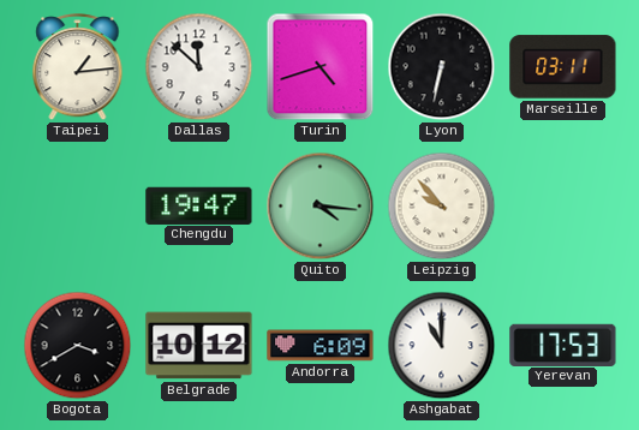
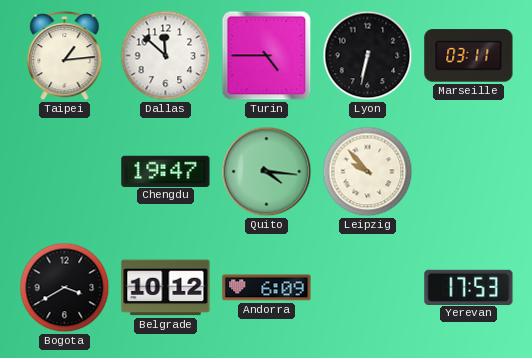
Turin: 4:42 -> 4:45 (267, 56)
Ashgabat: 11:00 -> none (442, 346)
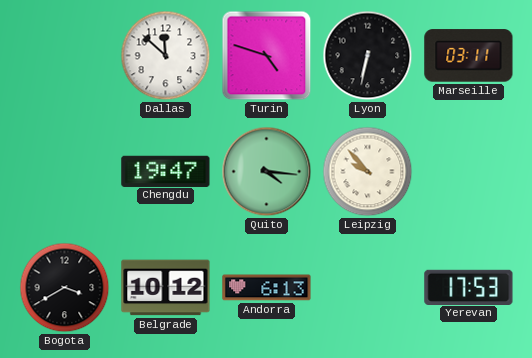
Taipei: 1:14 -> none (65, 56)
Turin: 4:45 -> 4:48 (267, 56)
Andorra: 6:09 -> 6:13 (267, 288)
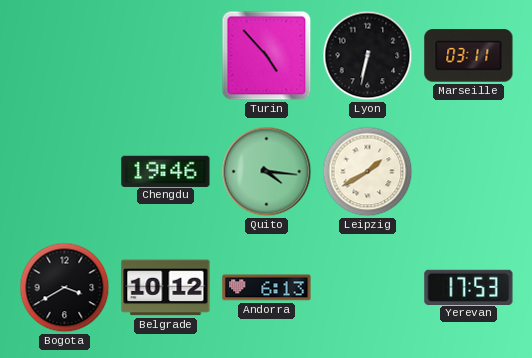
Dallas: 11:52 -> none (166, 56)
Turin: 4:48 -> 4:53 (267, 56)
Chengdu: 19:47 -> 19:46 (166, 171)
Leipzig: 9:53 -> 1:40 (368, 172)
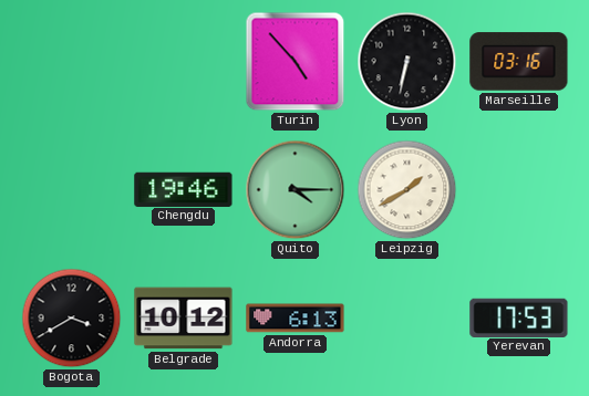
Marseille: 03:11 -> 03:16 (519, 62)
Quito: 4:16 -> 4:15 (296, 190)
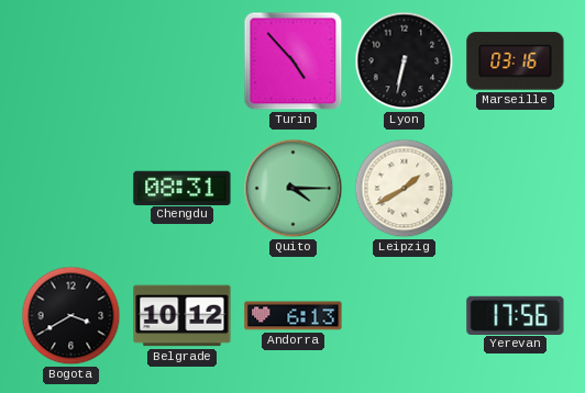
Chengdu: 19:46 -> 08:31 (183, 188)
Yerevan: 17:53 -> 17:56 (516, 315)
